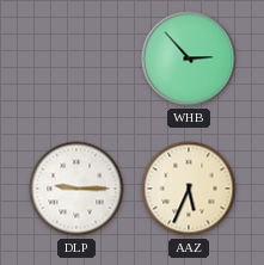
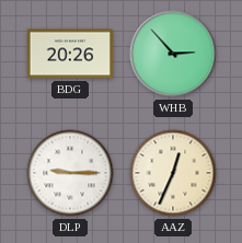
BDG: none -> 20:26 (70, 54)
AAZ: 5:34 -> 12:34 (173, 173)
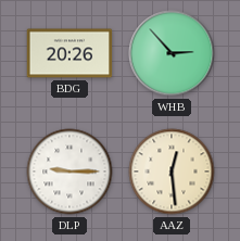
AAZ: 12:34 -> 12:29 (172, 172)
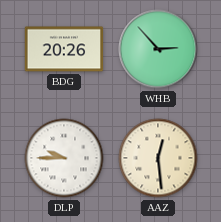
DLP: 9:15 -> 9:45 (64, 158)
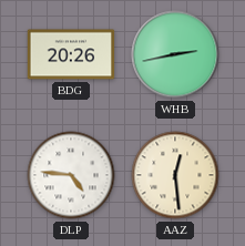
WHB: 2:53 -> 2:43 (175, 54)
DLP: 9:45 -> 4:46 (71, 175)
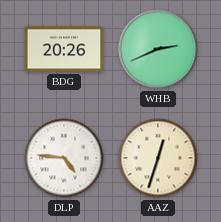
WHB: 2:43 -> 2:41 (158, 49)
AAZ: 12:29 -> 12:33 (158, 158)
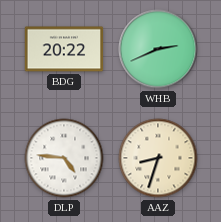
BDG: 20:26 -> 20:22 (64, 49)
AAZ: 12:33 -> 8:33 (158, 158)
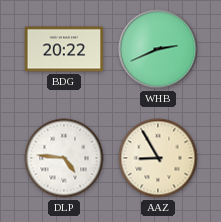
AAZ: 8:33 -> 8:55 (158, 158)
